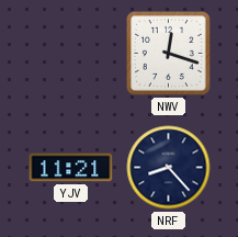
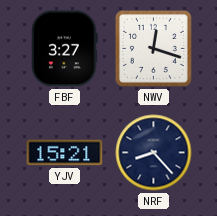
FBF: none -> 3:27 (65, 49)
YJV: 11:21 -> 15:21 (65, 153)
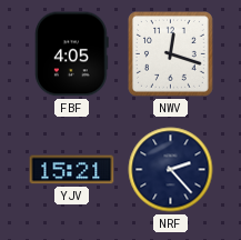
FBF: 3:27 -> 4:05 (72, 54)
NRF: 8:23 -> 2:23 (171, 170)
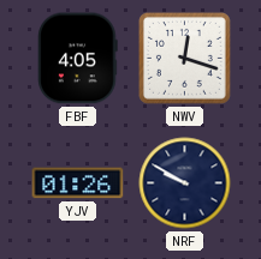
YJV: 15:21 -> 01:26 (78, 183)
NRF: 2:23 -> 9:50 (185, 183)
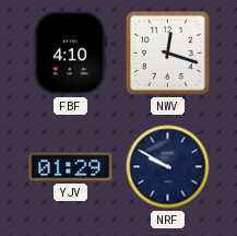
FBF: 4:05 -> 4:10 (71, 54)
YJV: 01:26 -> 01:29 (71, 167)
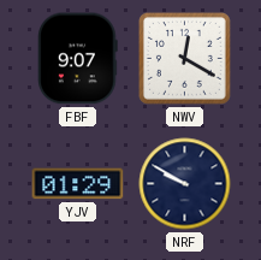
FBF: 4:10 -> 9:07 (78, 59)
NWV: 12:18 -> 12:20 (184, 58)
